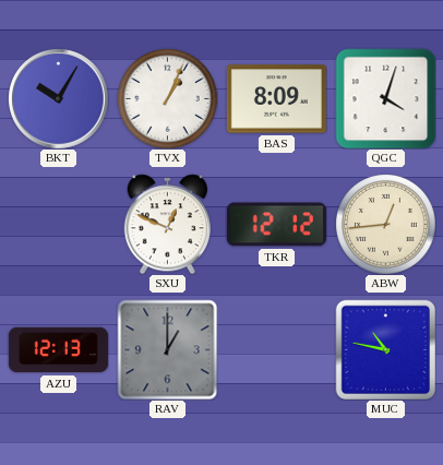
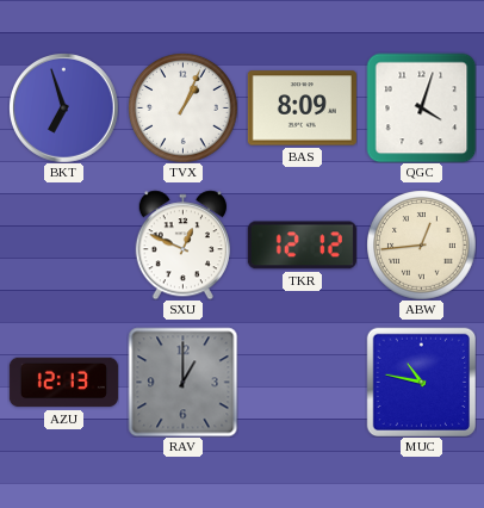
BKT: 10:05 -> 6:57 (64, 109)
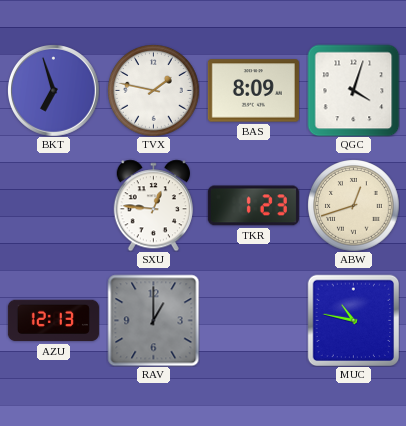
TVX: 1:04 -> 1:47 (153, 90)
SXU: 12:49 -> 12:46 (153, 205)
TKR: 12:12 -> 1:23 (253, 206)
ABW: 12:44 -> 12:42 (353, 205)
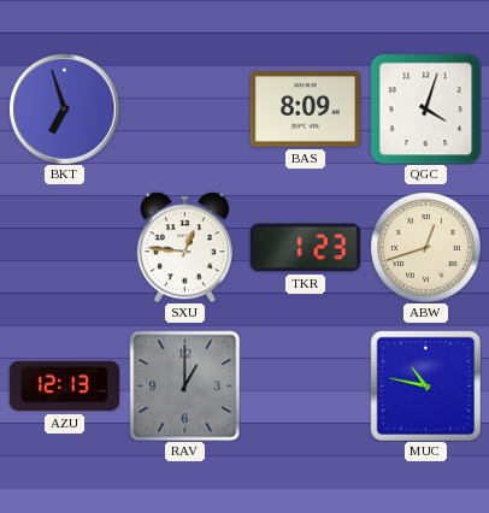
TVX: 1:47 -> none (153, 90)
